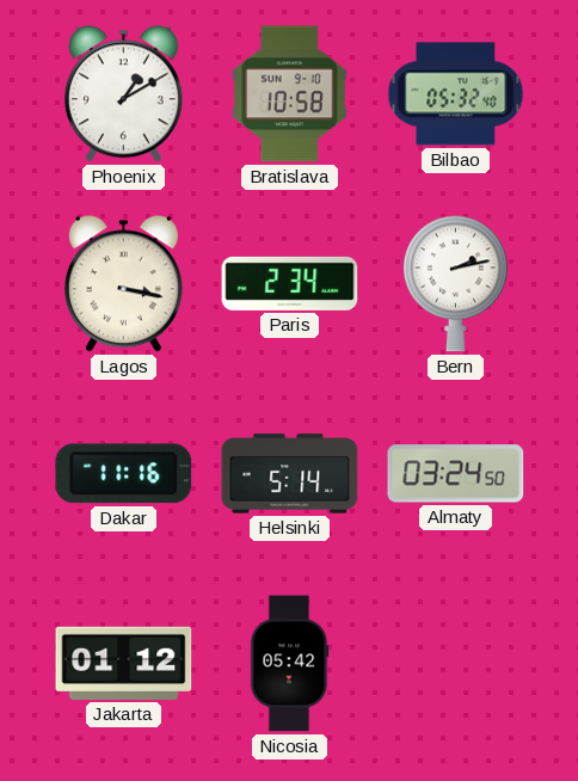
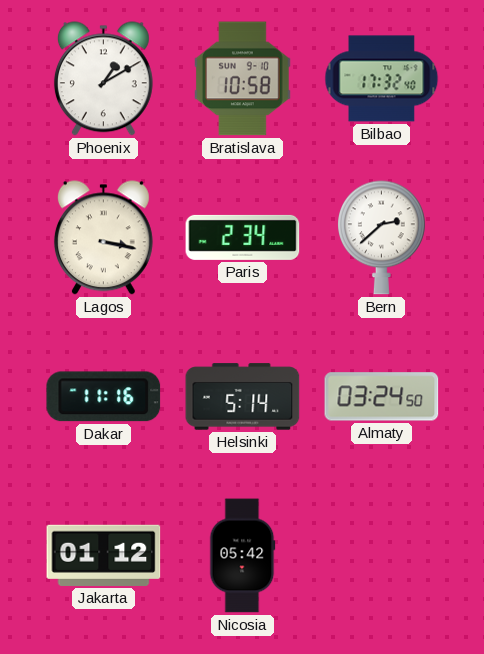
Bilbao: 05:32 -> 17:32 (382, 79)
Bern: 2:13 -> 2:38 (382, 238)
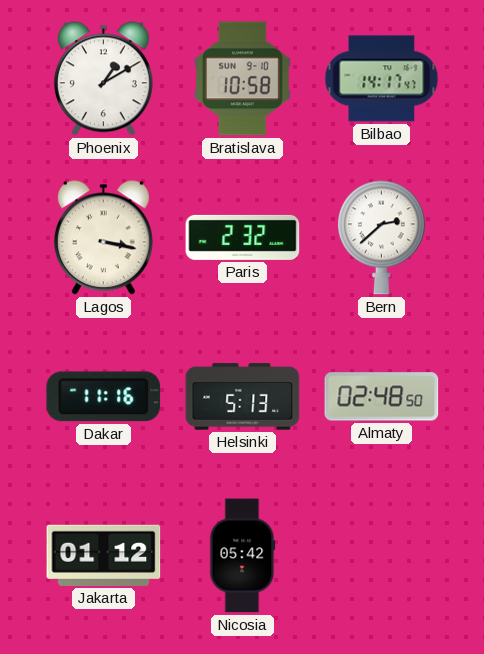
Bilbao: 17:32 -> 14:17 (382, 79)
Paris: 2:34 -> 2:32 (243, 237)
Helsinki: 5:14 -> 5:13 (243, 397)
Almaty: 03:24 -> 02:48 (382, 397)
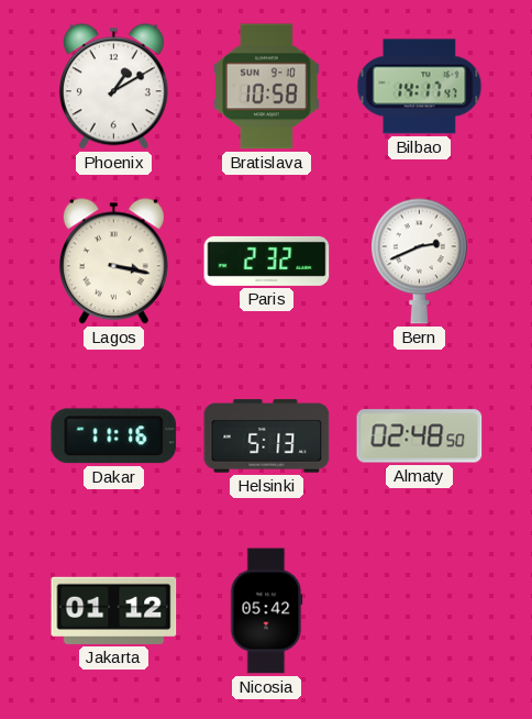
Bern: 2:38 -> 2:41 (420, 262)
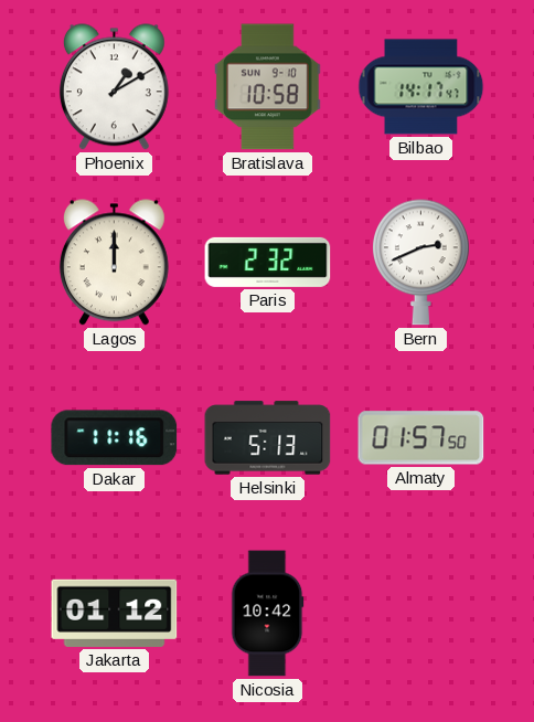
Lagos: 3:17 -> 12:00 (114, 263)
Almaty: 02:48 -> 01:57 (421, 438)
Nicosia: 05:42 -> 10:42 (267, 614)
